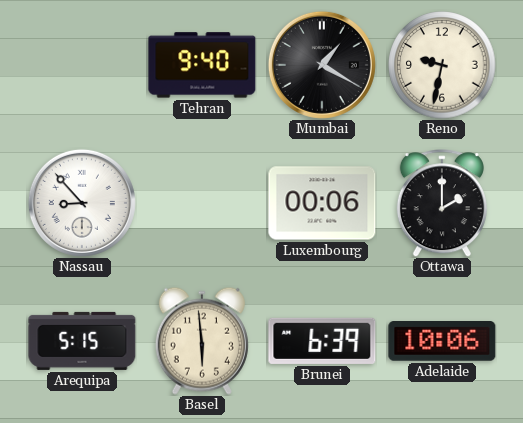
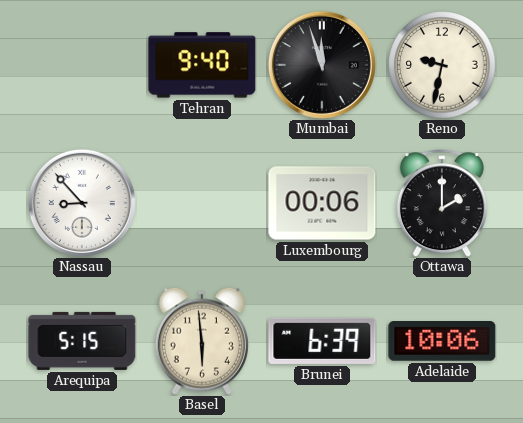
Mumbai: 1:20 -> 11:57 (322, 65)
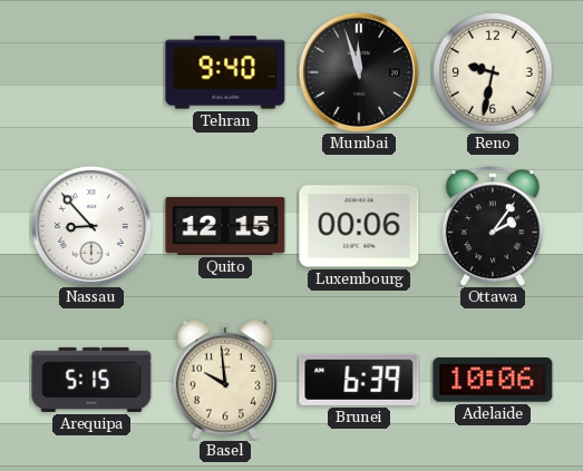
Quito: none -> 12:15 (225, 226)
Ottawa: 2:00 -> 2:06 (493, 226)
Basel: 5:59 -> 9:59 (225, 380)
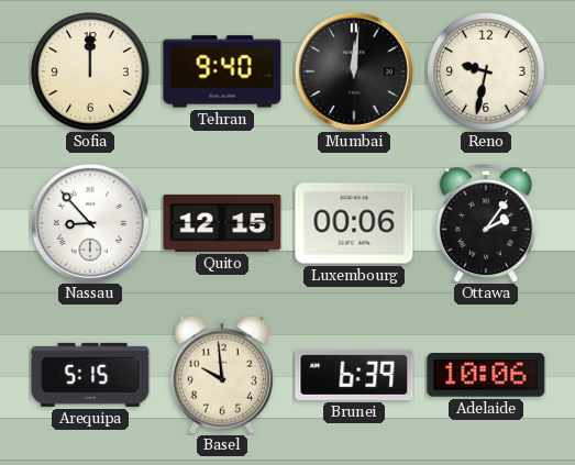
Sofia: none -> 12:00 (90, 71)
Mumbai: 11:57 -> 12:01 (354, 71)
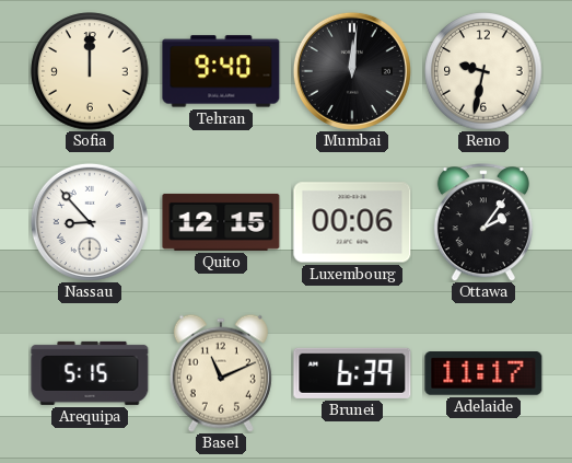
Basel: 9:59 -> 11:11 (221, 373)
Adelaide: 10:06 -> 11:17 (483, 373)
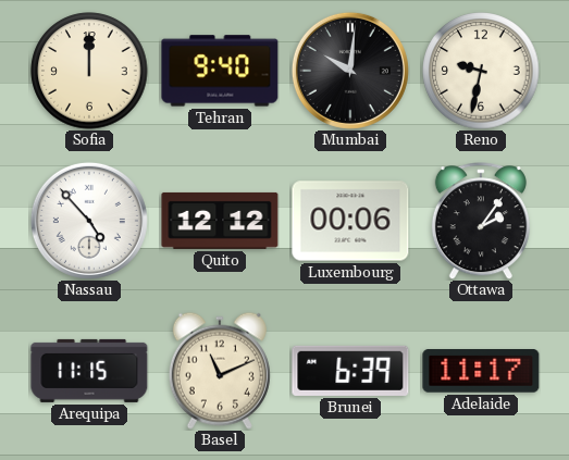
Mumbai: 12:01 -> 10:01 (350, 71)
Nassau: 8:53 -> 4:53 (89, 221)
Quito: 12:15 -> 12:12 (220, 221)
Arequipa: 5:15 -> 11:15 (89, 371)
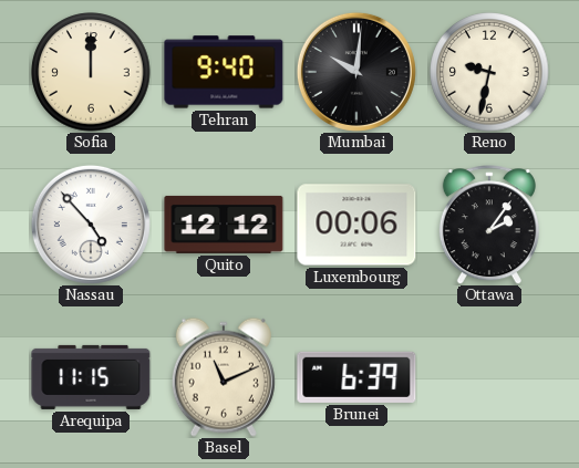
Adelaide: 11:17 -> none (481, 371)
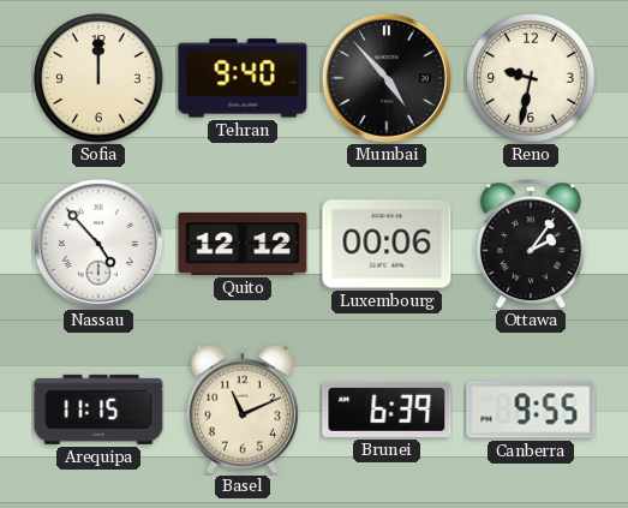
Mumbai: 10:01 -> 4:53 (387, 78)
Canberra: none -> 9:55 (531, 410)
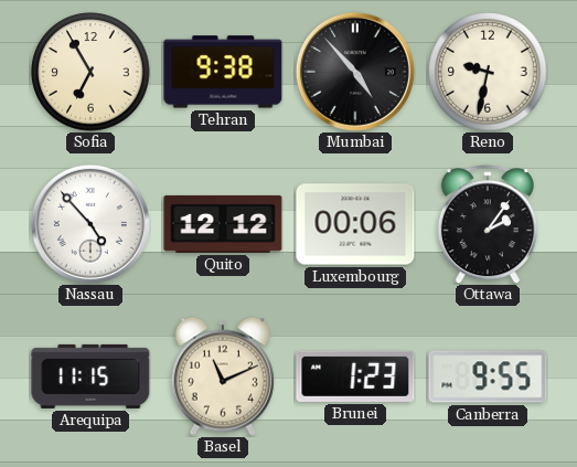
Sofia: 12:00 -> 6:55 (90, 72)
Tehran: 9:40 -> 9:38 (223, 72)
Brunei: 6:39 -> 1:23 (355, 376)
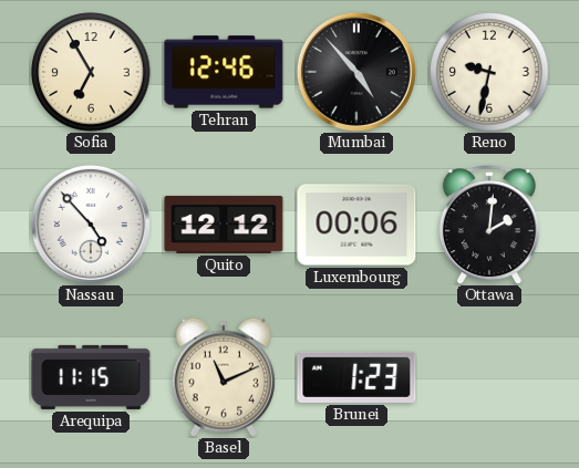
Tehran: 9:38 -> 12:46 (224, 72)
Ottawa: 2:06 -> 2:01 (489, 225)
Canberra: 9:55 -> none (488, 376)
